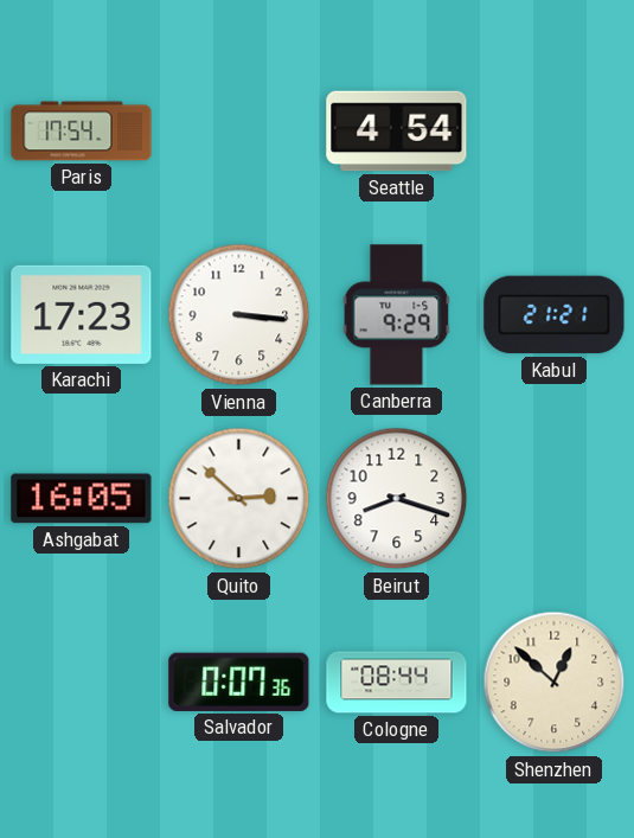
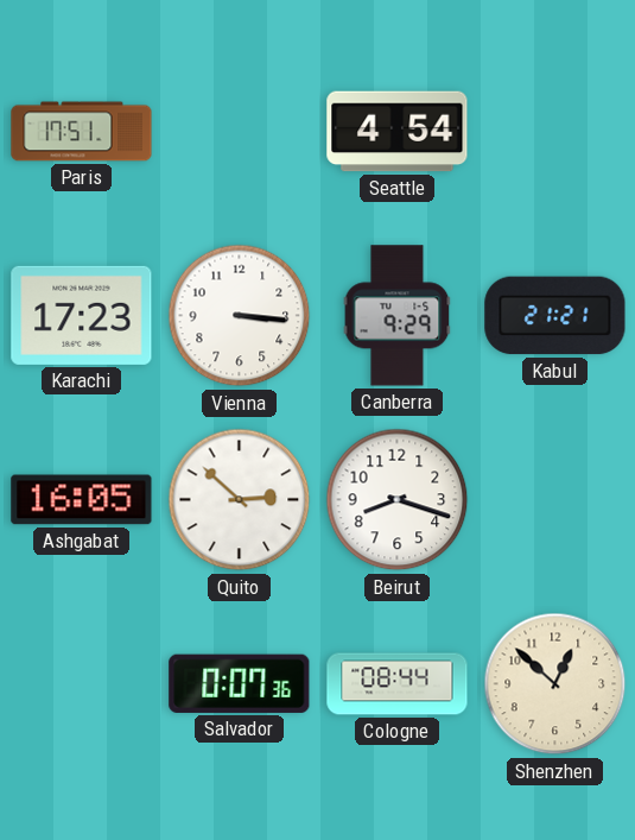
Paris: 17:54 -> 17:51 (82, 132)
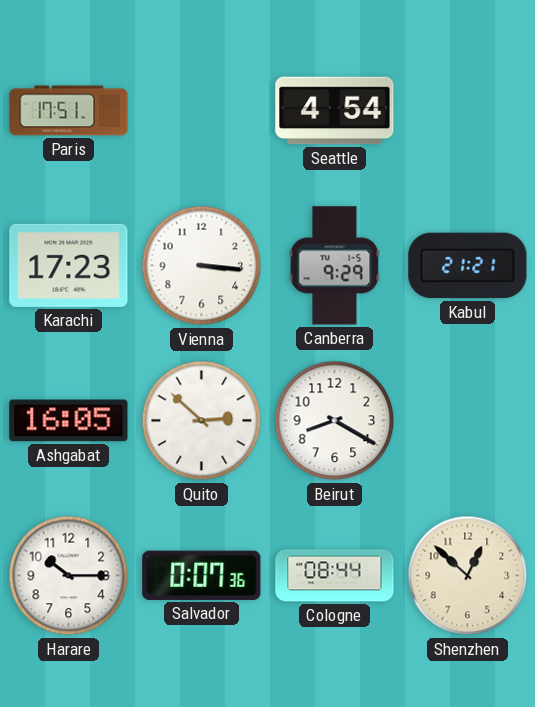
Beirut: 8:18 -> 8:20 (335, 421)
Harare: none -> 10:15 (69, 576)
